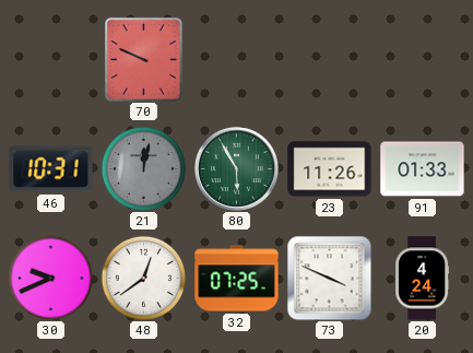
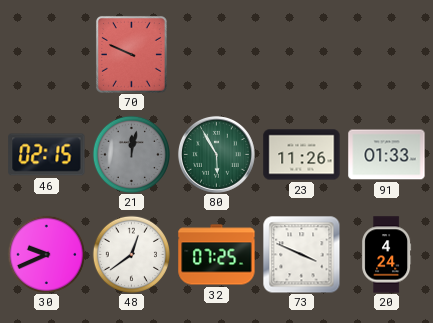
46: 10:31 -> 02:15 (47, 155)
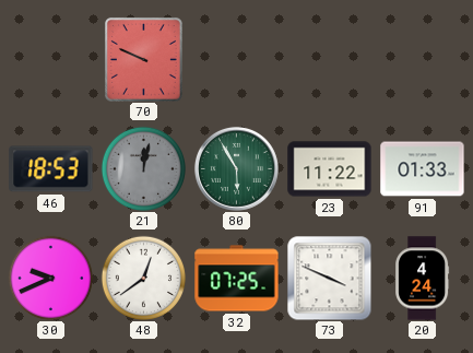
46: 02:15 -> 18:53 (51, 169)
23: 11:26 -> 11:22 (330, 169)
